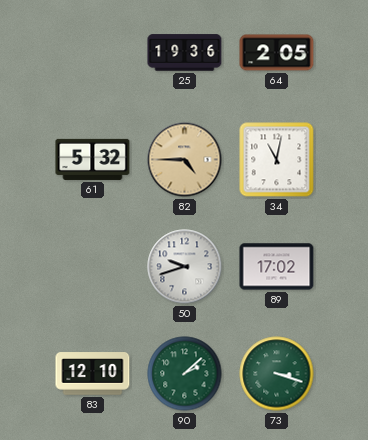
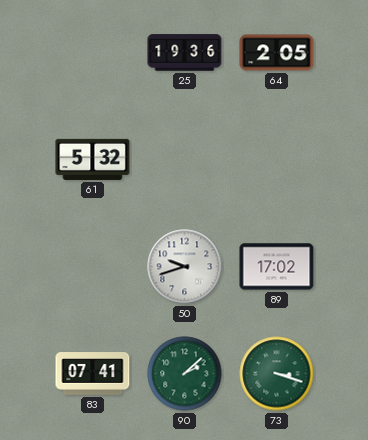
82: 4:45 -> none (185, 160)
34: 11:02 -> none (277, 160)
83: 12:10 -> 07:41 (93, 374)
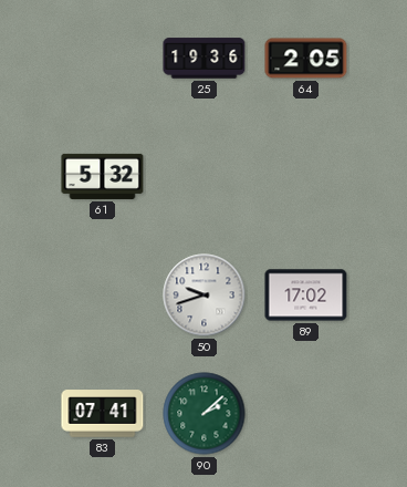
73: 3:18 -> none (277, 374)
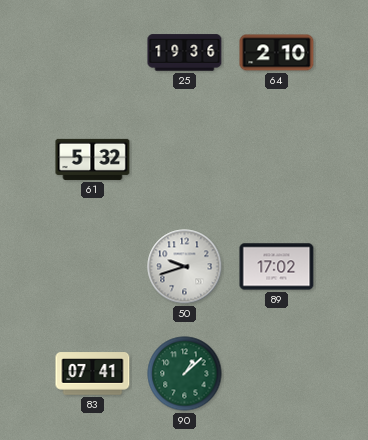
64: 2:05 -> 2:10 (277, 53)
90: 2:08 -> 1:08 (185, 374)
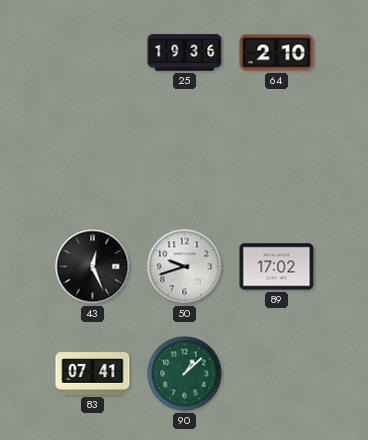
61: 5:32 -> none (93, 159)
43: none -> 12:26 (93, 267)
